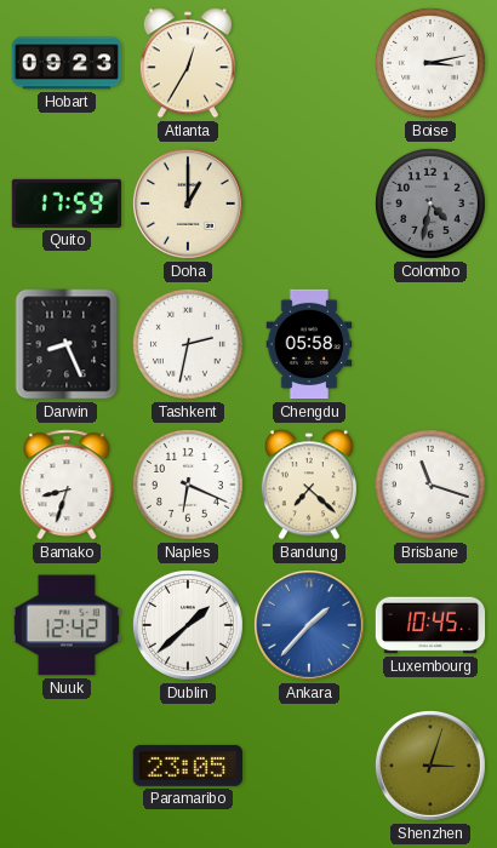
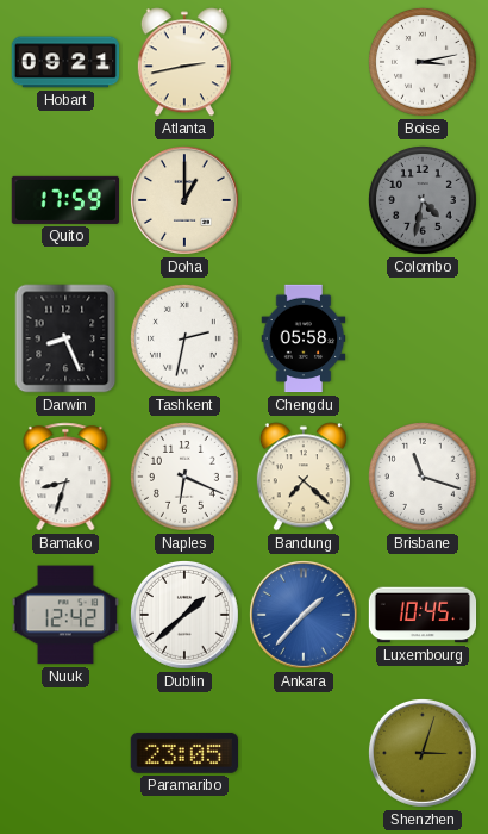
Hobart: 09:23 -> 09:21 (65, 62)
Atlanta: 12:35 -> 2:43 (184, 62)
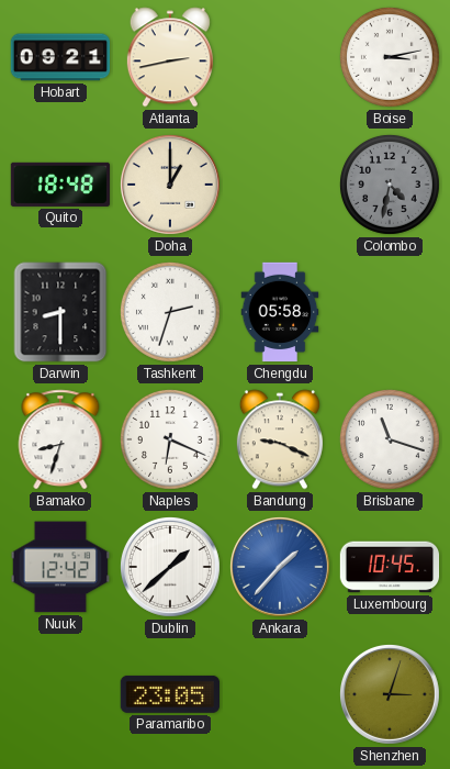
Quito: 17:59 -> 18:48 (59, 185)
Darwin: 8:26 -> 8:30 (60, 312)
Tashkent: 2:32 -> 2:33 (170, 312)
Bandung: 7:22 -> 9:19 (280, 439)
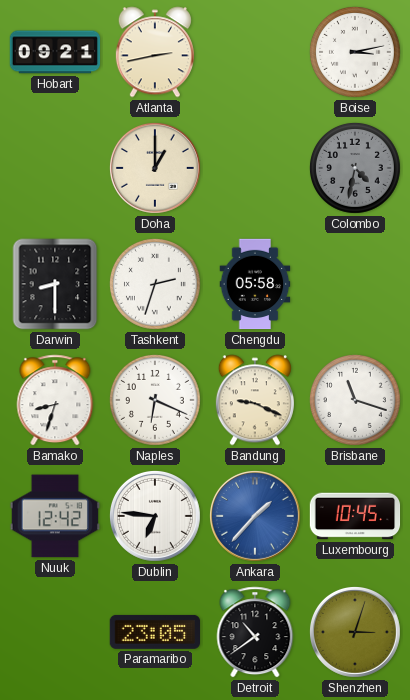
Quito: 18:48 -> none (59, 185)
Dublin: 1:38 -> 6:46 (155, 516)
Detroit: none -> 10:39 (255, 632)
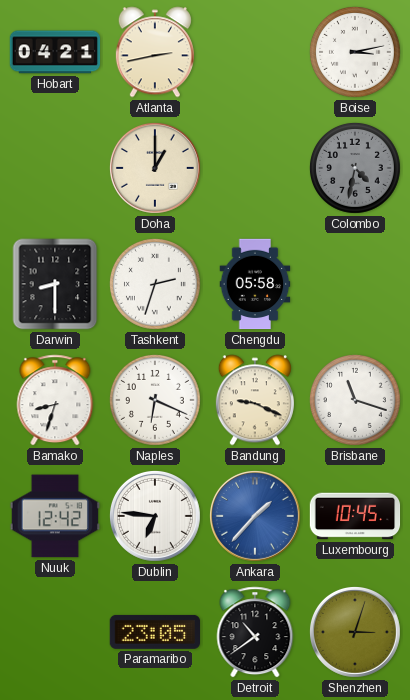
Hobart: 09:21 -> 04:21 (55, 52)
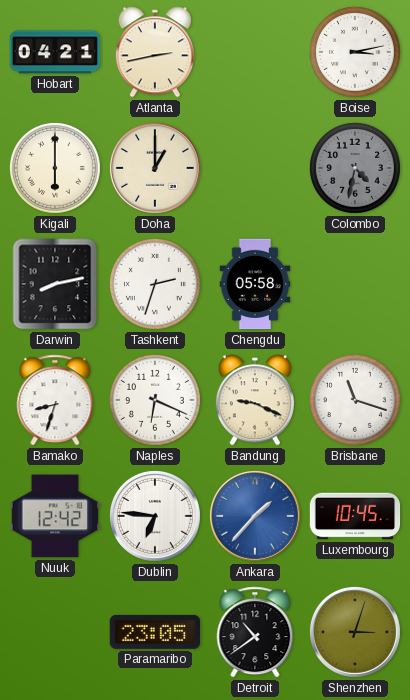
Kigali: none -> 6:00 (55, 168)
Darwin: 8:30 -> 8:13 (55, 284)
